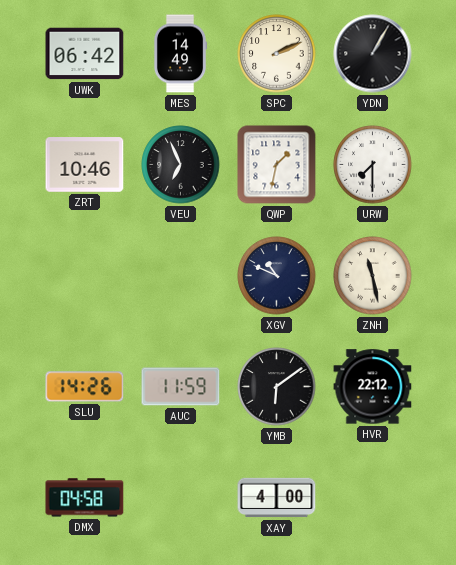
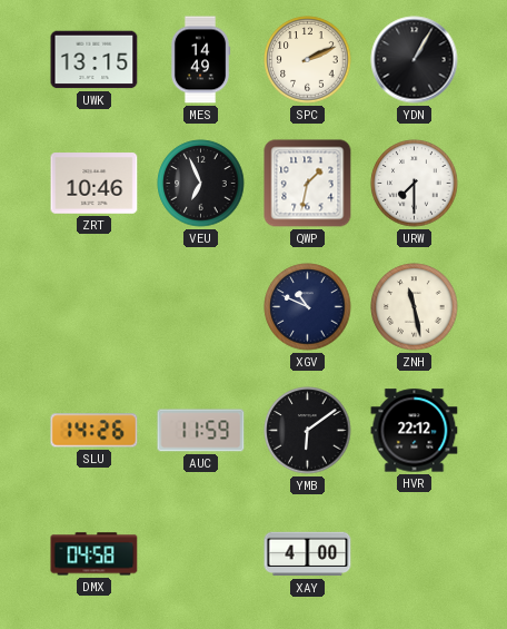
UWK: 06:42 -> 13:15 (95, 60)
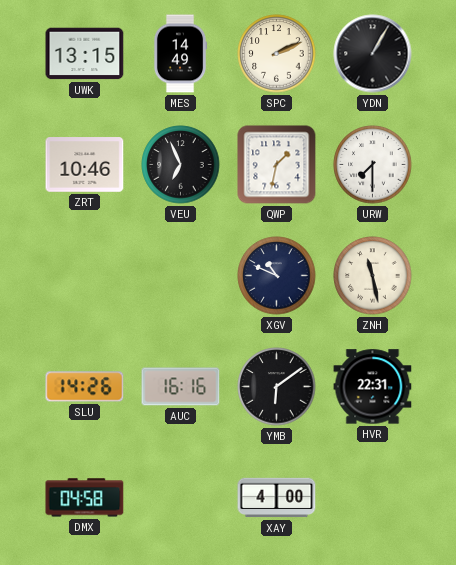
AUC: 11:59 -> 16:16 (181, 387)
HVR: 22:12 -> 22:31 (373, 387)
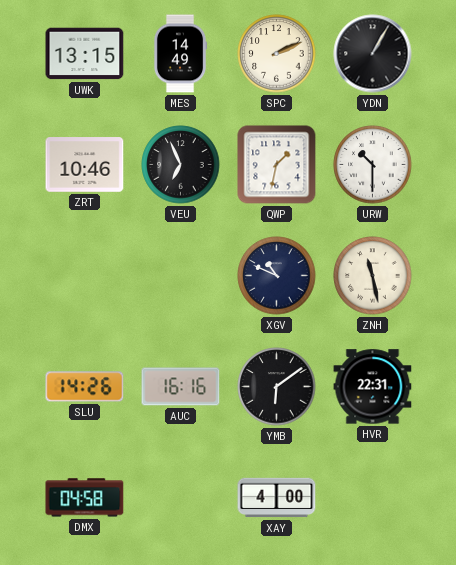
URW: 7:30 -> 10:30 (373, 165)
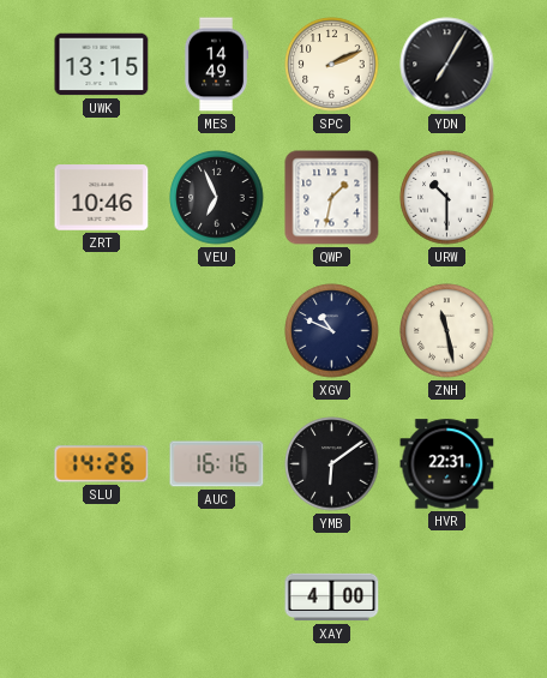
YDN: 1:05 -> 7:05 (447, 65)
DMX: 04:58 -> none (85, 498)
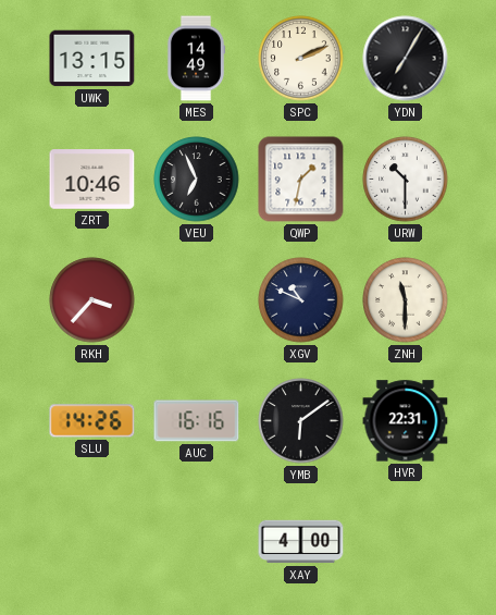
RKH: none -> 3:37 (92, 300)
ZNH: 11:28 -> 11:30 (406, 300)
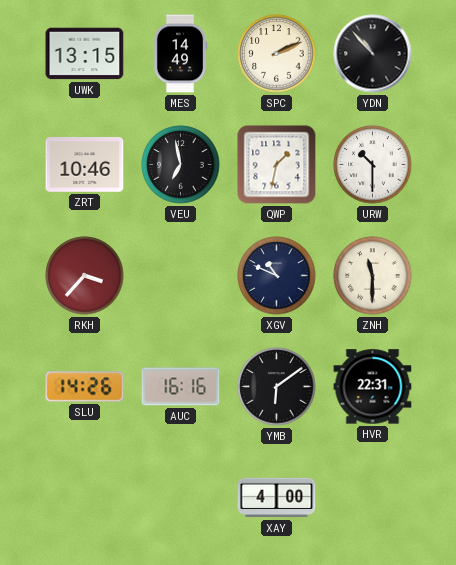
YDN: 7:05 -> 10:53 (373, 54)
VEU: 6:56 -> 6:58 (181, 165)
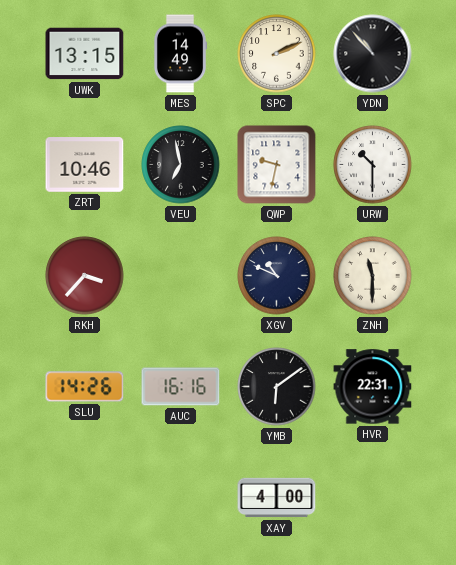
QWP: 1:32 -> 9:32 (277, 165)
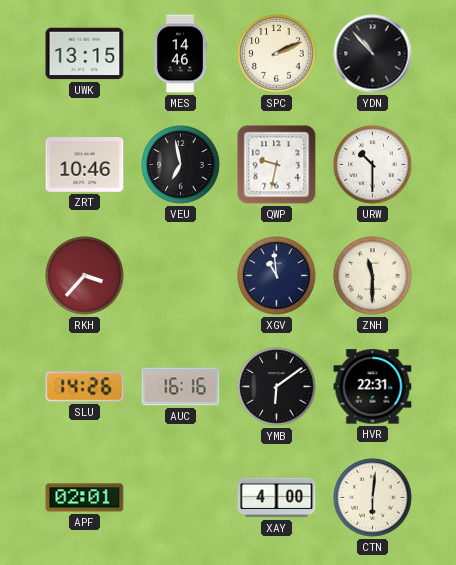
MES: 14:49 -> 14:46 (180, 54)
XGV: 10:49 -> 10:59 (277, 276)
APF: none -> 02:01 (85, 498)
CTN: none -> 6:01 (373, 498)
